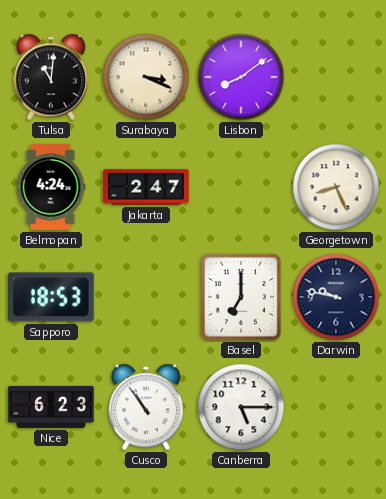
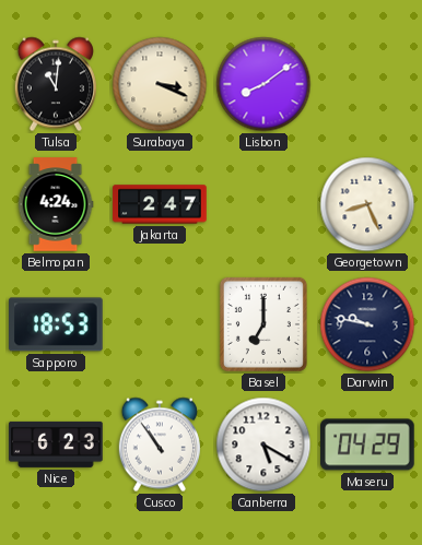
Canberra: 5:15 -> 5:20 (263, 445)
Maseru: none -> 04:29 (368, 445)
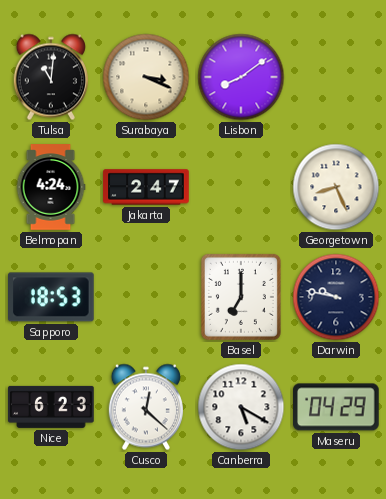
Cusco: 10:54 -> 12:22 (146, 407)
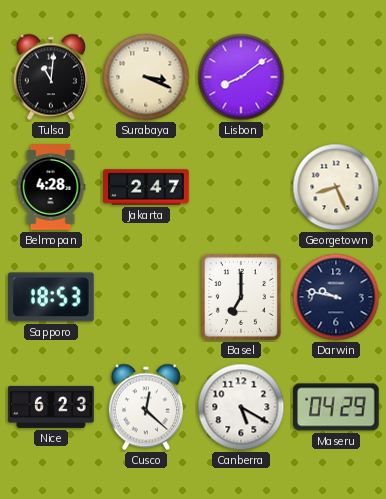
Belmopan: 4:24 -> 4:28 (51, 187)
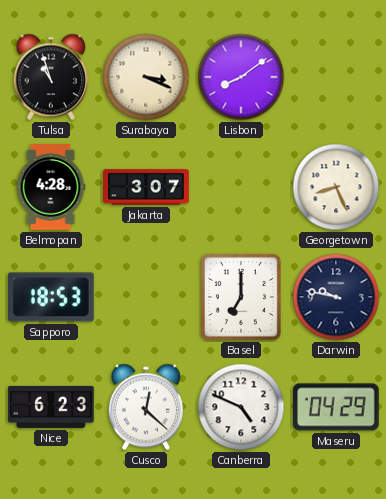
Tulsa: 11:01 -> 10:57 (51, 77)
Jakarta: 2:47 -> 3:07 (146, 187)
Canberra: 5:20 -> 4:49 (241, 407)
